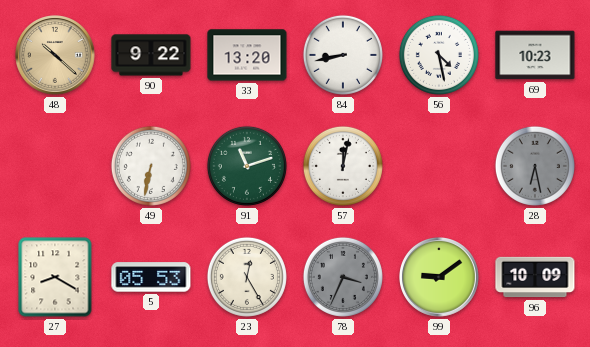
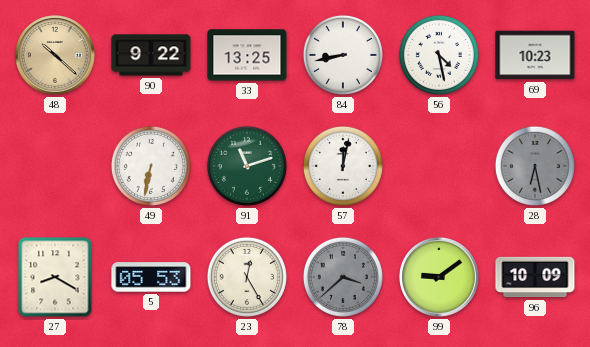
33: 13:20 -> 13:25 (247, 55)
78: 3:34 -> 3:38 (343, 277)
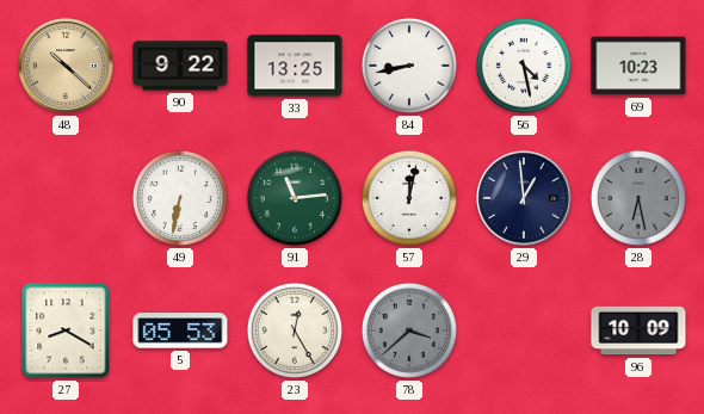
91: 11:12 -> 11:14 (295, 198)
29: none -> 12:59 (525, 199)
99: 9:09 -> none (440, 278)
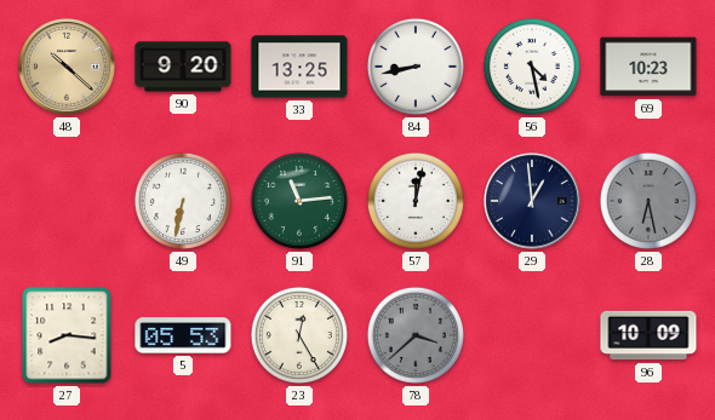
90: 9:22 -> 9:20 (183, 67)
27: 8:20 -> 8:16 (67, 335)
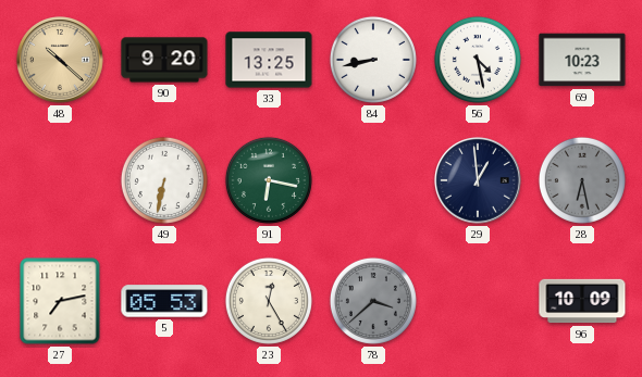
91: 11:14 -> 6:17 (269, 180)
57: 12:02 -> none (416, 201)
27: 8:16 -> 7:13 (60, 301)
